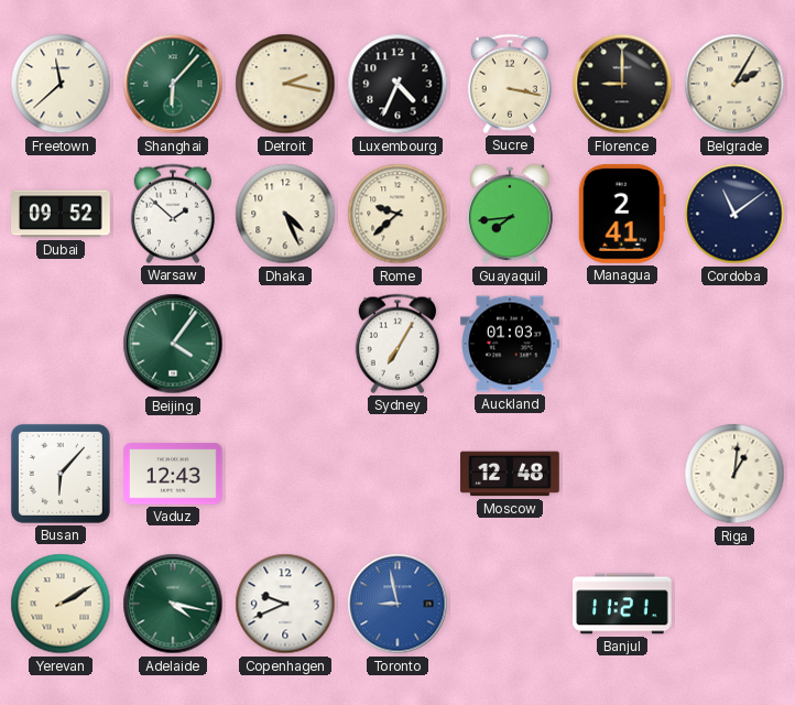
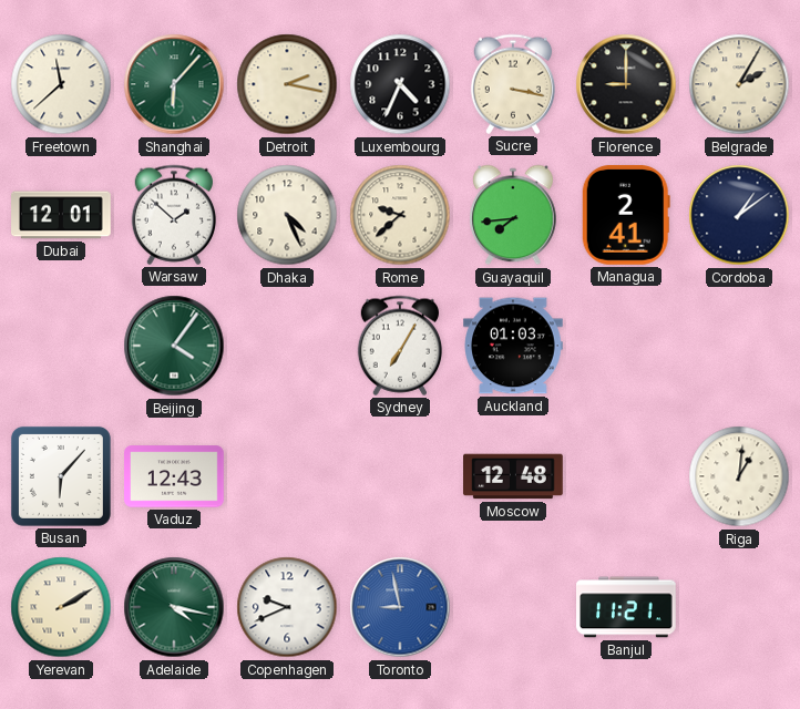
Dubai: 09:52 -> 12:01 (62, 215)
Cordoba: 11:09 -> 1:09 (739, 215)
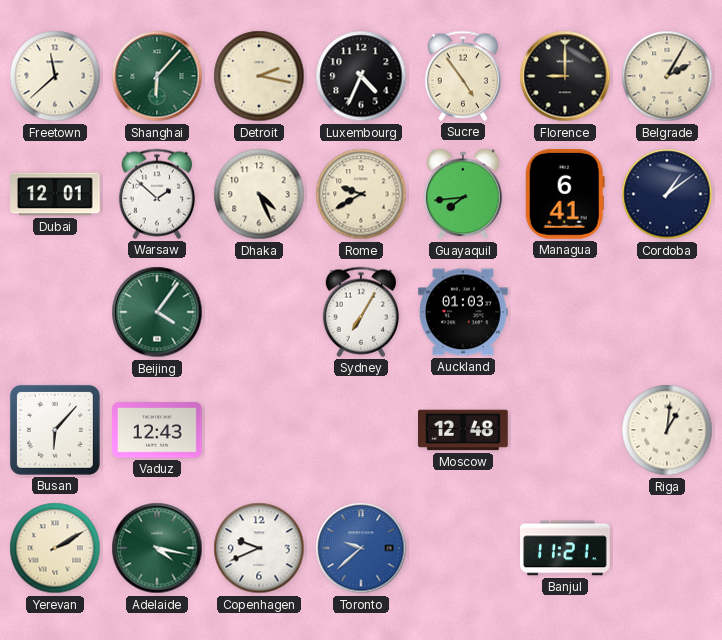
Sucre: 3:17 -> 4:54 (462, 76)
Rome: 9:38 -> 9:40 (361, 194)
Managua: 2:41 -> 6:41 (565, 194)
Toronto: 8:58 -> 9:38 (361, 548)
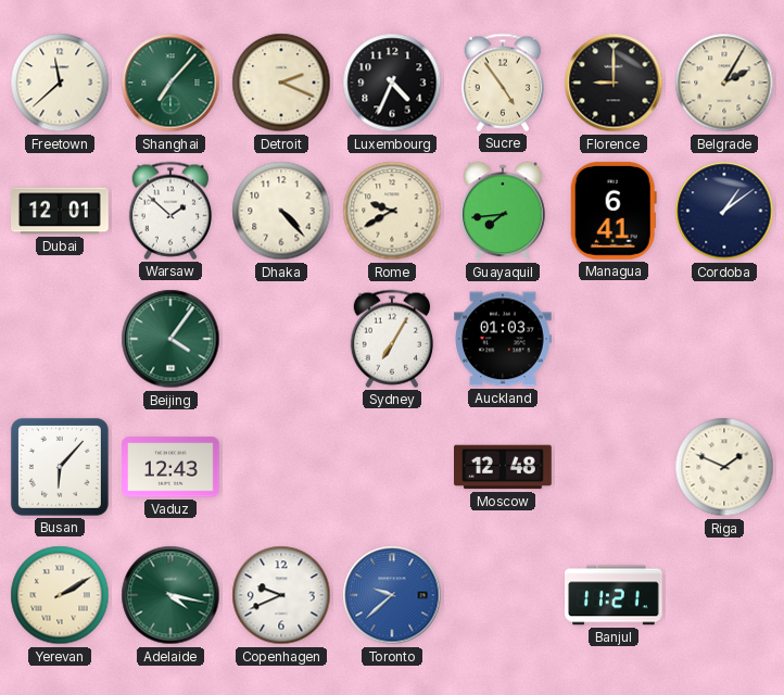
Shanghai: 6:07 -> 7:07 (170, 83)
Detroit: 2:17 -> 2:19 (281, 83)
Dhaka: 4:26 -> 4:23 (281, 211)
Riga: 1:01 -> 1:49 (724, 467)
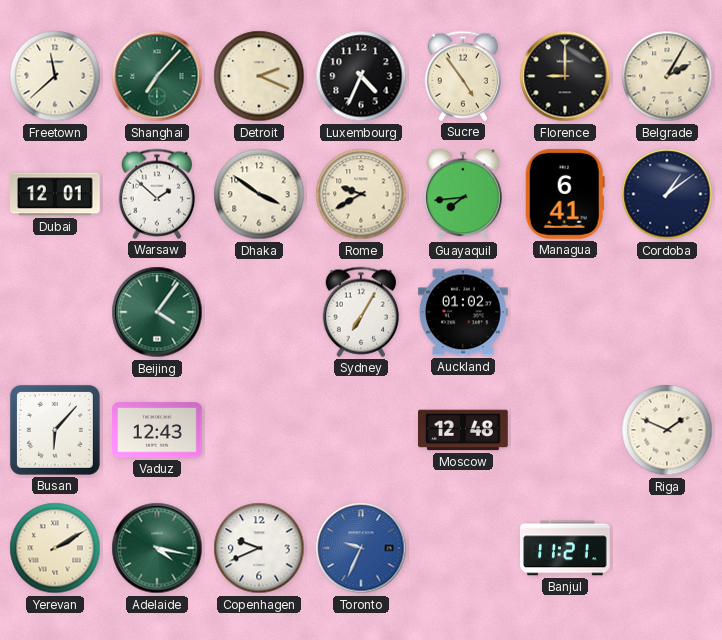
Dhaka: 4:23 -> 3:51 (259, 194)
Auckland: 01:03 -> 01:02 (464, 312)
Toronto: 9:38 -> 9:34 (361, 548)
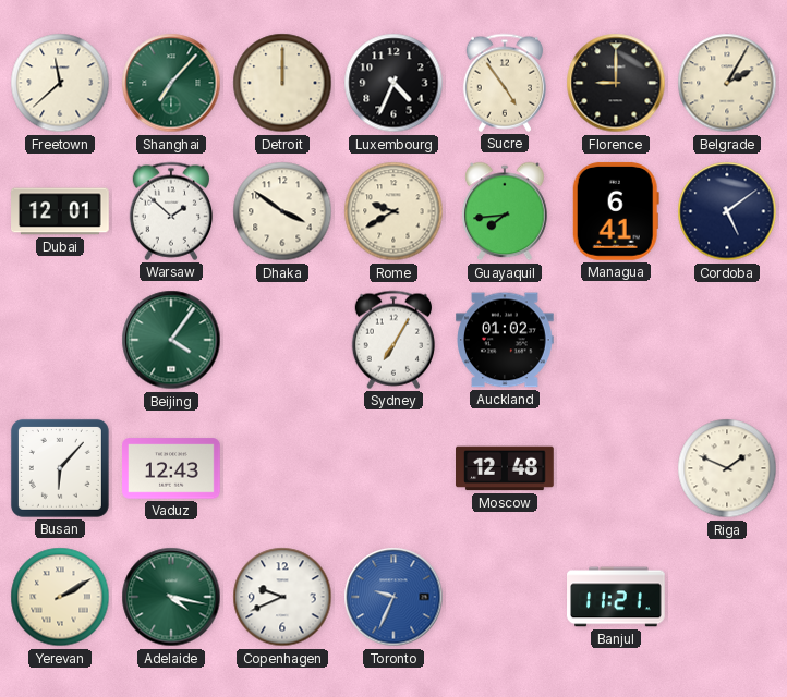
Detroit: 2:19 -> 12:00 (282, 83)
Cordoba: 1:09 -> 5:09 (727, 211)
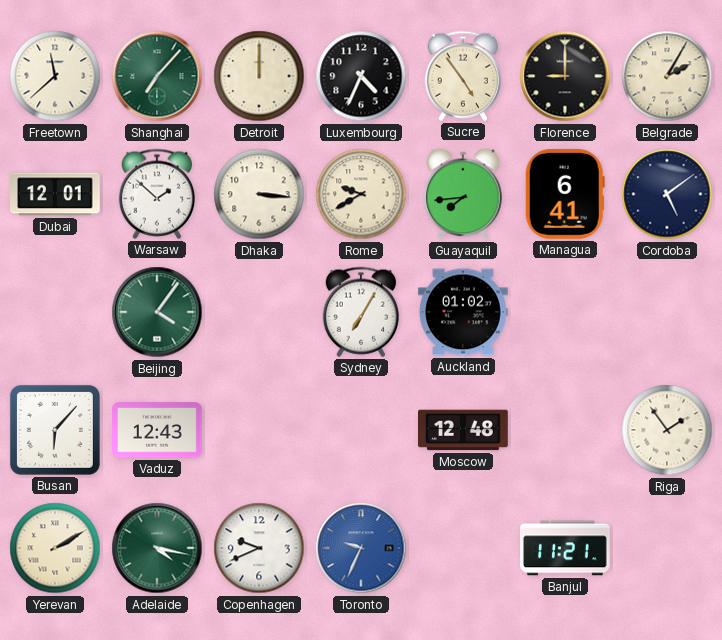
Dhaka: 3:51 -> 3:16 (259, 194)
Riga: 1:49 -> 1:54 (667, 430)
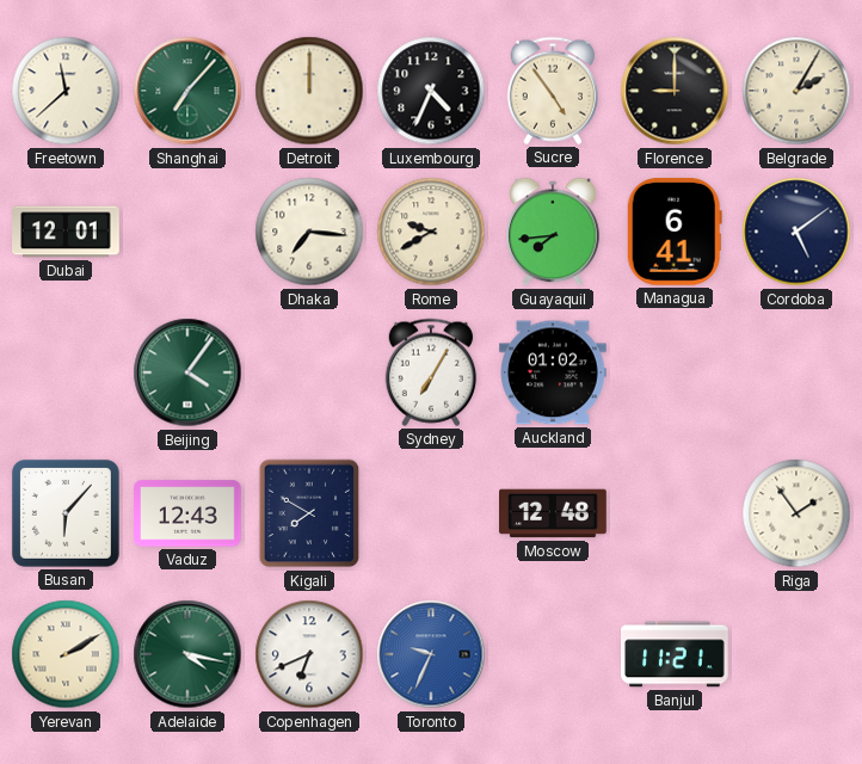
Warsaw: 1:52 -> none (156, 194)
Dhaka: 3:16 -> 7:16 (309, 232)
Kigali: none -> 7:50 (309, 513)
Copenhagen: 9:41 -> 6:41 (309, 654)
